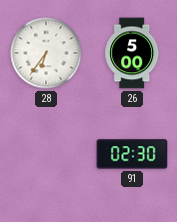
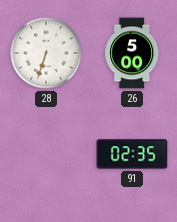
28: 6:36 -> 6:33 (46, 53)
91: 02:30 -> 02:35 (132, 154)
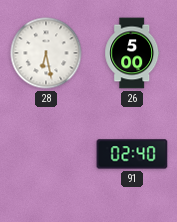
28: 6:33 -> 6:28 (46, 53)
91: 02:35 -> 02:40 (132, 154)
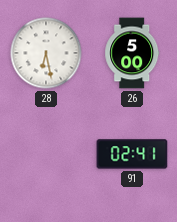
91: 02:40 -> 02:41 (132, 154)
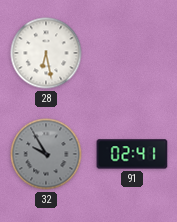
26: 5:00 -> none (132, 53)
32: none -> 9:55 (46, 154)
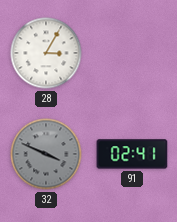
28: 6:28 -> 3:05 (46, 53)
32: 9:55 -> 3:49 (46, 154)
